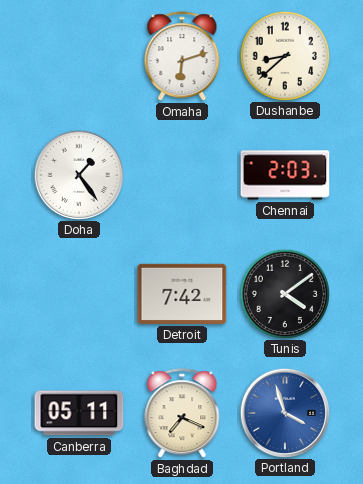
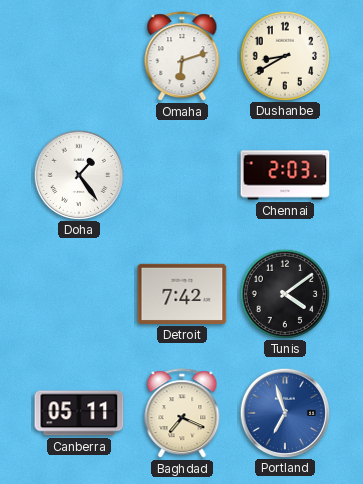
Dushanbe: 8:38 -> 8:40 (284, 55)
Portland: 3:57 -> 6:57 (284, 412)
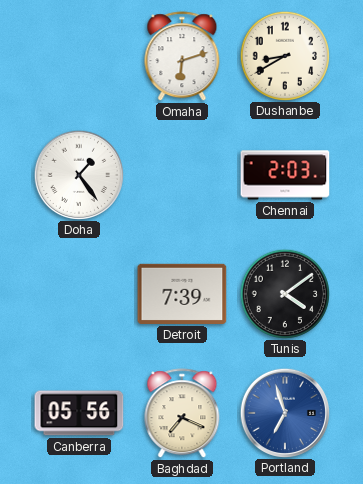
Detroit: 7:42 -> 7:39 (182, 294)
Canberra: 05:11 -> 05:56 (79, 413)
